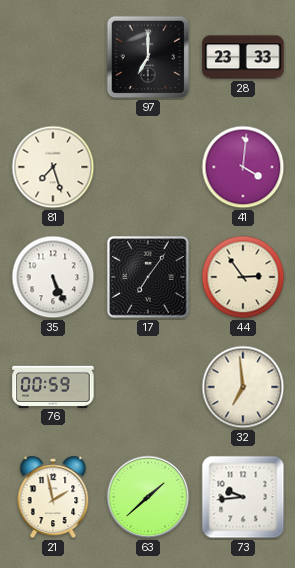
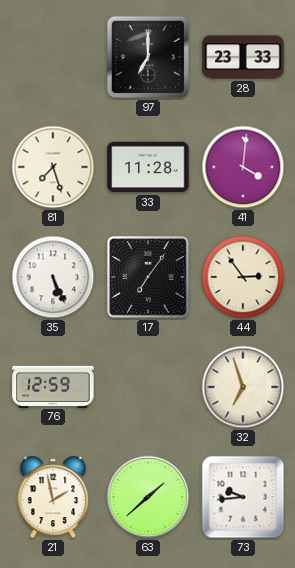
33: none -> 11:28 (148, 167)
76: 00:59 -> 12:59 (53, 386)
32: 6:59 -> 6:57 (243, 387)
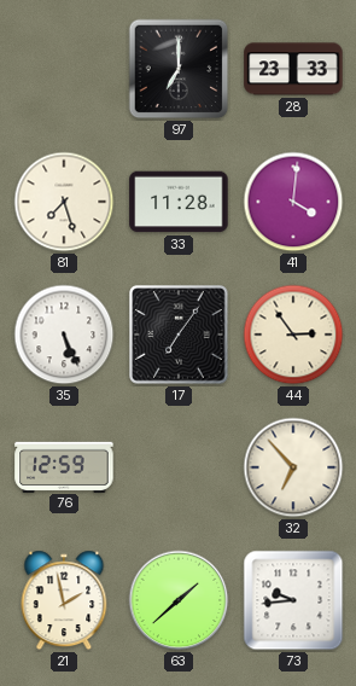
32: 6:57 -> 6:53 (293, 467)
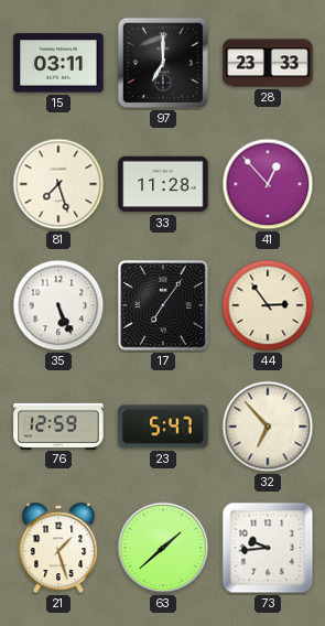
15: none -> 03:11 (58, 63)
41: 4:01 -> 12:53 (268, 184)
23: none -> 5:47 (163, 427)
21: 1:58 -> 1:27 (58, 548)
